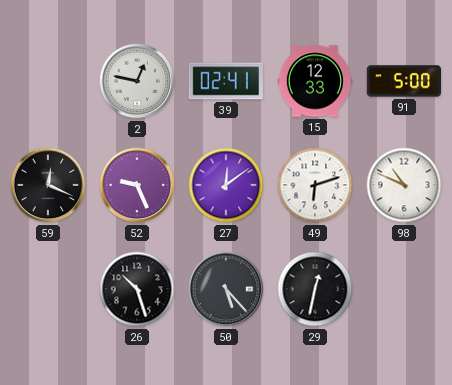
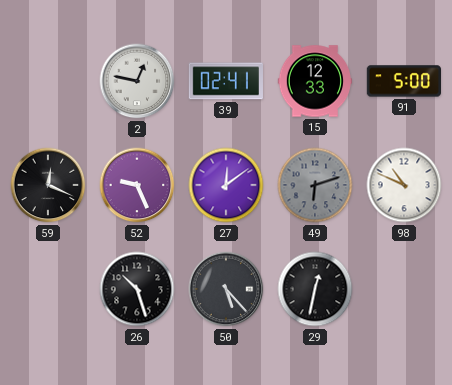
49 dial: white -> grey (315, 185)
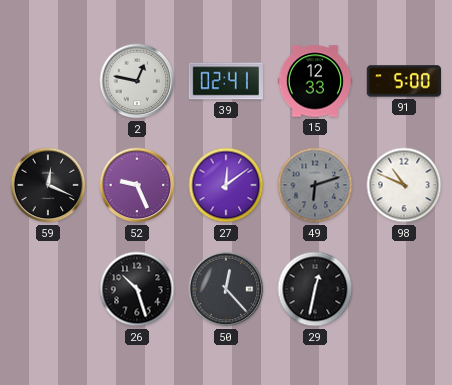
50: 5:23 -> 12:23 (226, 289)
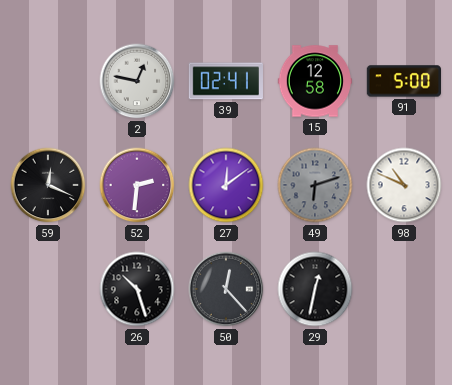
15: 12:33 -> 12:58 (315, 81)
52: 9:26 -> 2:31 (137, 185)
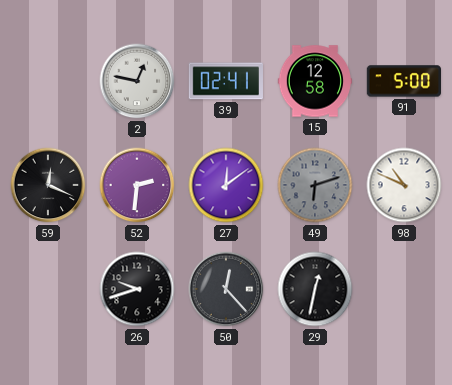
26: 10:27 -> 9:42 (137, 289)
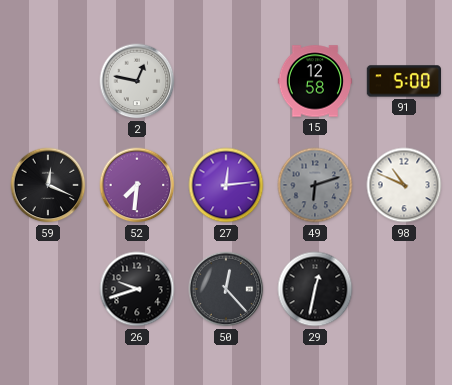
39: 02:41 -> none (226, 81)
52: 2:31 -> 7:31 (137, 185)
27: 12:09 -> 12:14 (226, 185)
